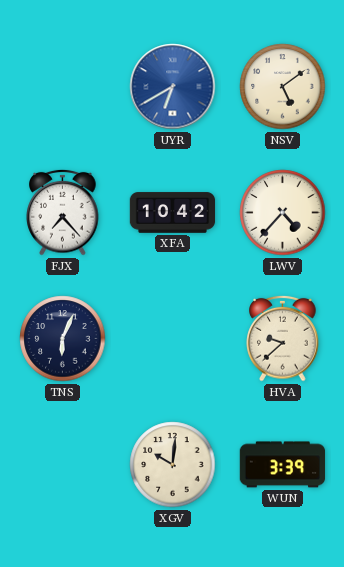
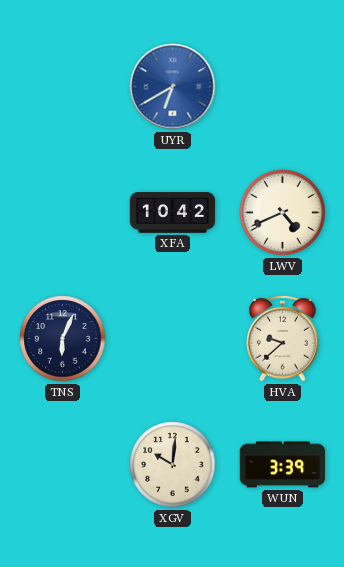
NSV: 5:09 -> none (283, 87)
FJX: 7:23 -> none (63, 212)
LWV: 4:37 -> 4:41 (283, 213)
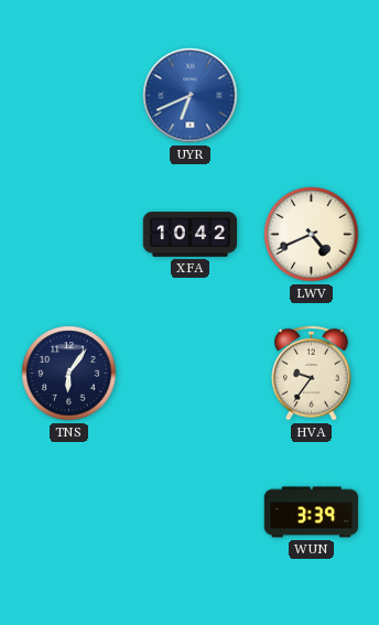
UYR: 6:40 -> 6:41 (191, 96)
TNS: 6:04 -> 6:06 (69, 374)
HVA: 9:38 -> 9:36 (312, 373)
XGV: 10:01 -> none (173, 465)
